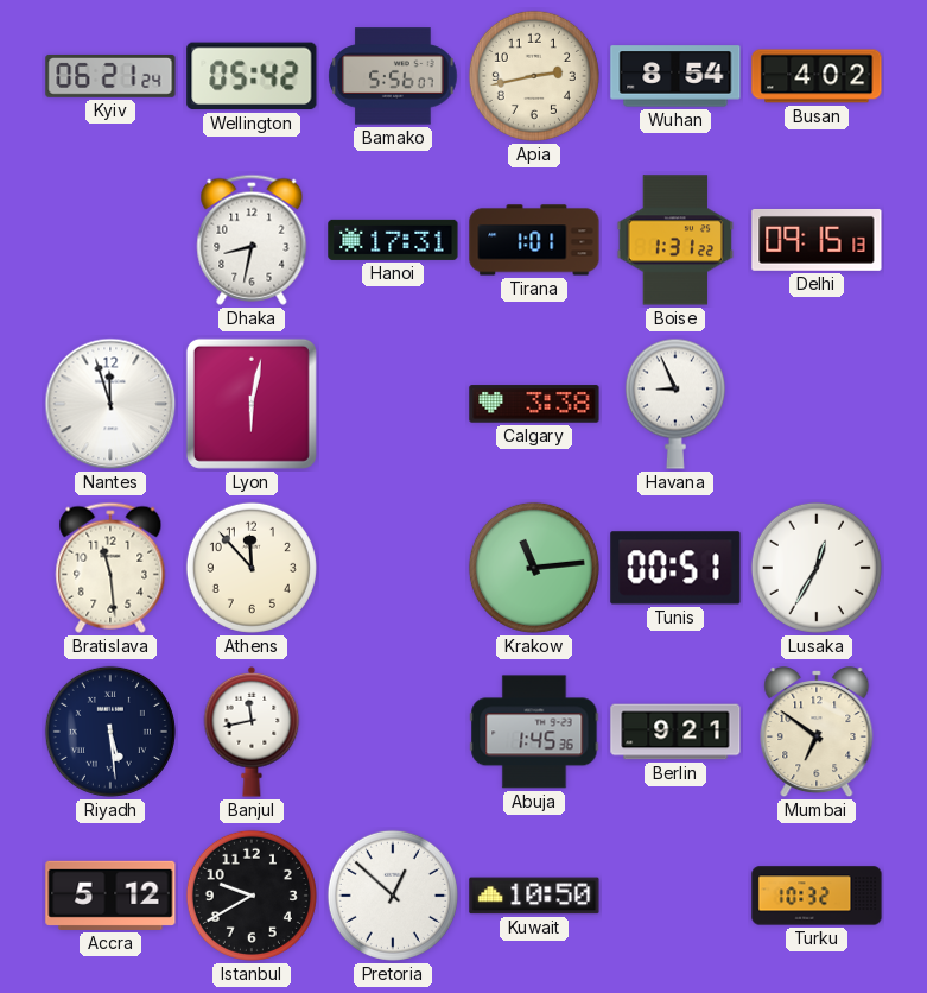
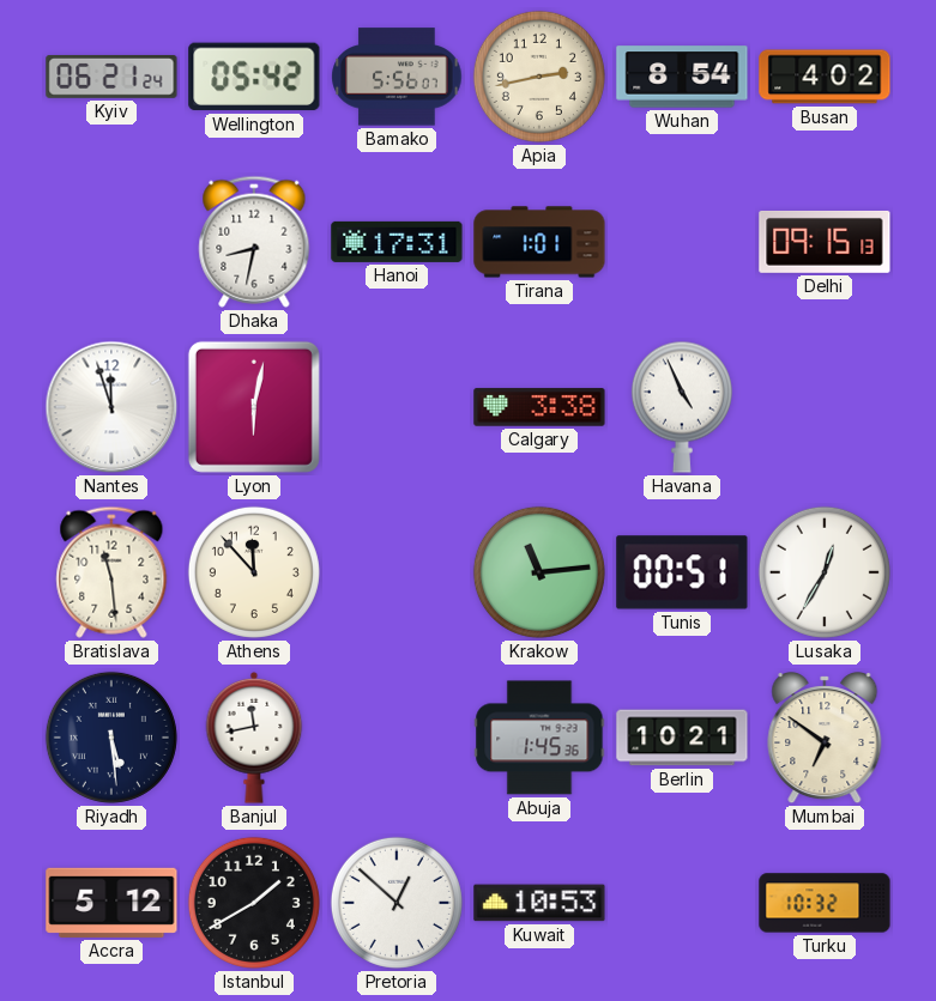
Boise: 1:31 -> none (675, 240)
Havana: 8:56 -> 4:56 (682, 407)
Berlin: 9:21 -> 10:21 (682, 738)
Istanbul: 9:40 -> 1:40 (254, 903)
Kuwait: 10:50 -> 10:53 (539, 903)
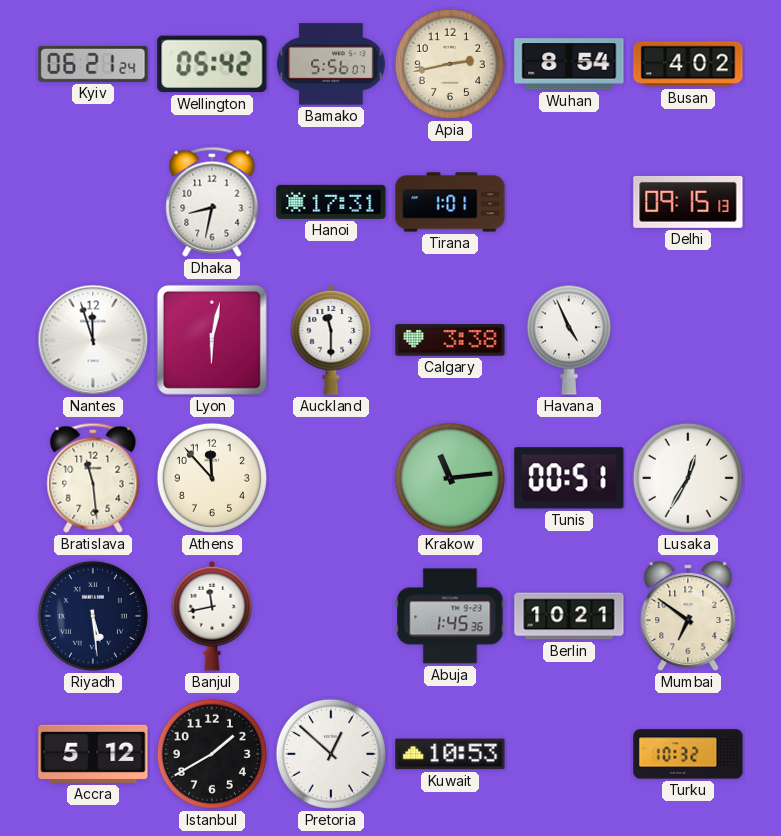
Auckland: none -> 11:30 (331, 340)
